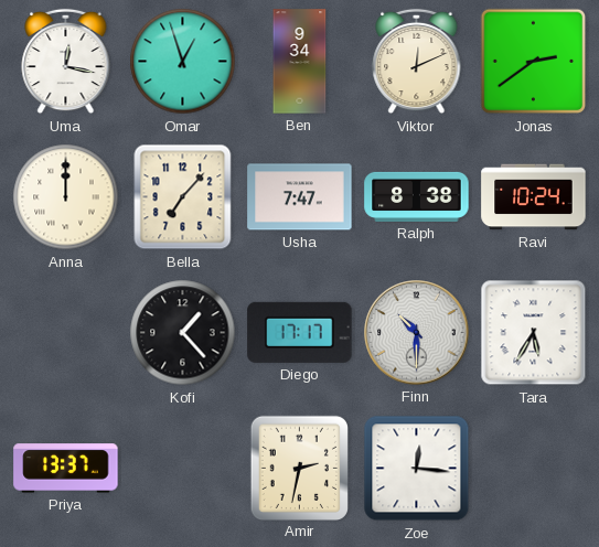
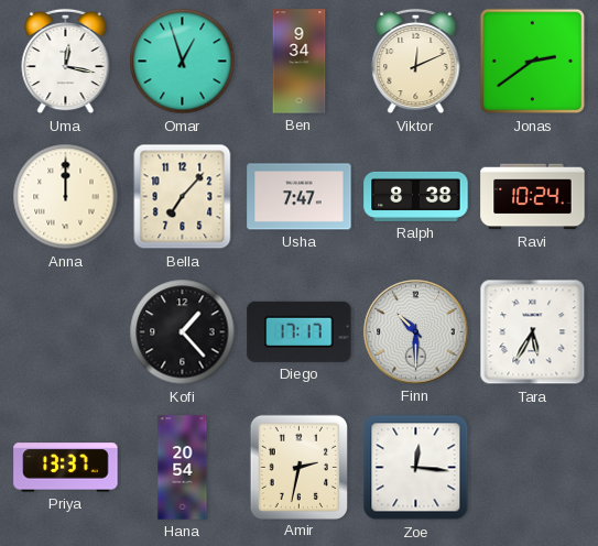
Hana: none -> 20:54 (183, 468)
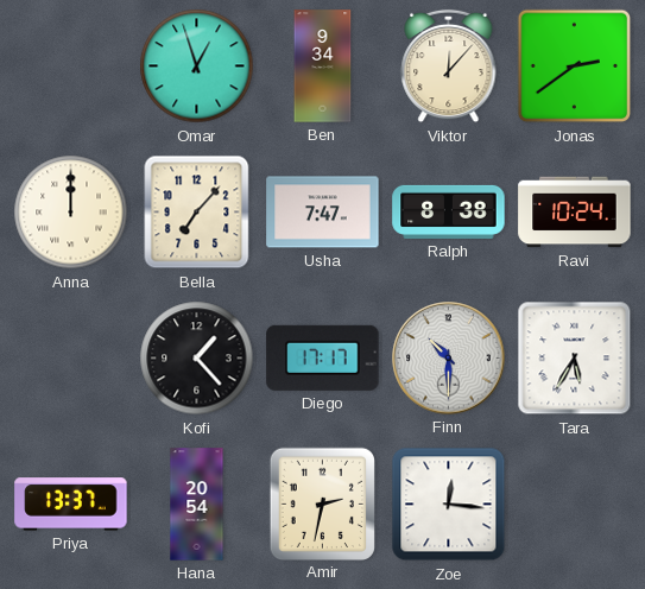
Uma: 12:17 -> none (66, 62)
Viktor: 12:11 -> 12:07 (449, 66)
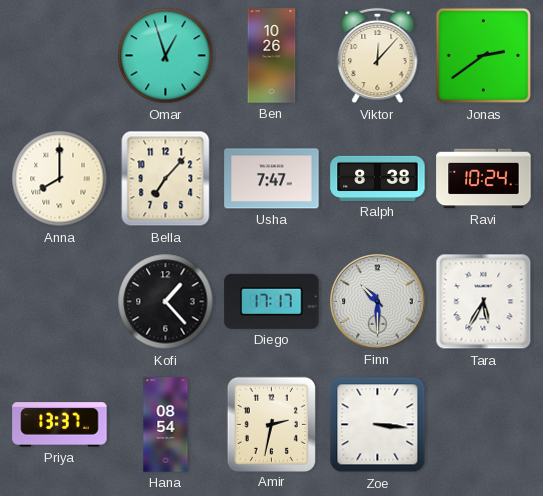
Ben: 9:34 -> 10:26 (272, 56)
Anna: 12:00 -> 8:00 (60, 179)
Hana: 20:54 -> 08:54 (166, 425)
Zoe: 12:16 -> 3:16 (378, 425)
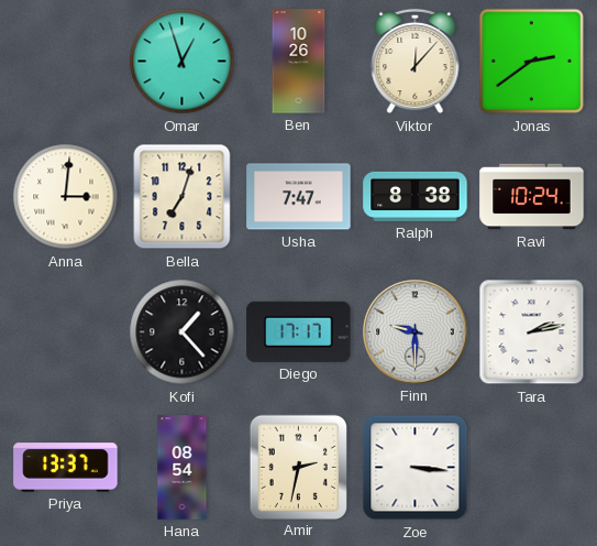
Anna: 8:00 -> 3:01 (66, 197)
Bella: 7:07 -> 7:03 (183, 197)
Finn: 10:30 -> 9:30 (416, 332)
Tara: 5:35 -> 2:13 (532, 332)
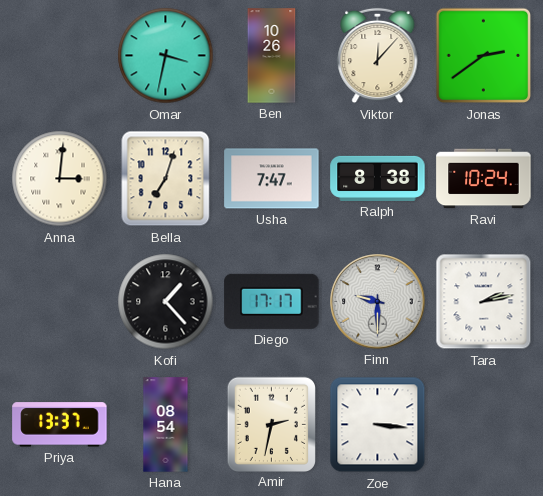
Omar: 12:57 -> 3:32 (166, 56)
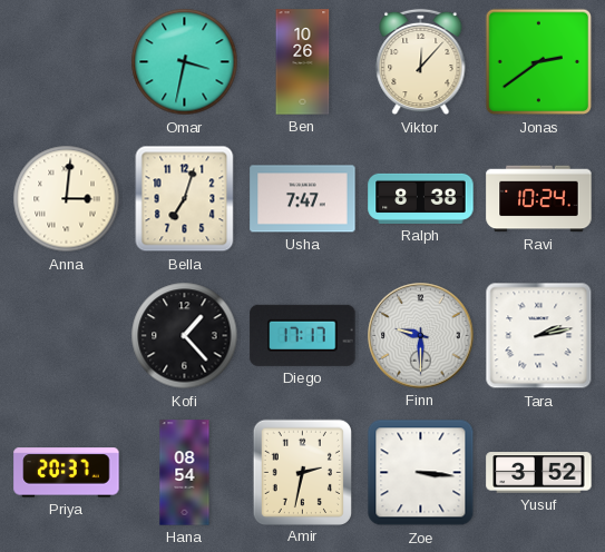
Priya: 13:37 -> 20:37 (67, 473)
Yusuf: none -> 3:52 (539, 473)
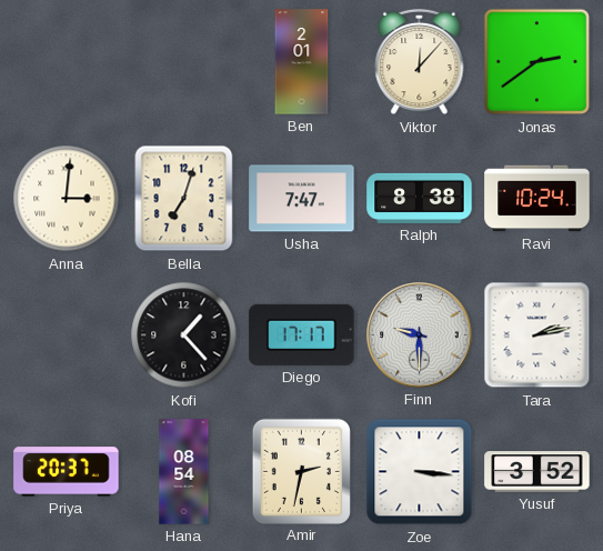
Omar: 3:32 -> none (185, 62)
Ben: 10:26 -> 2:01 (302, 62)
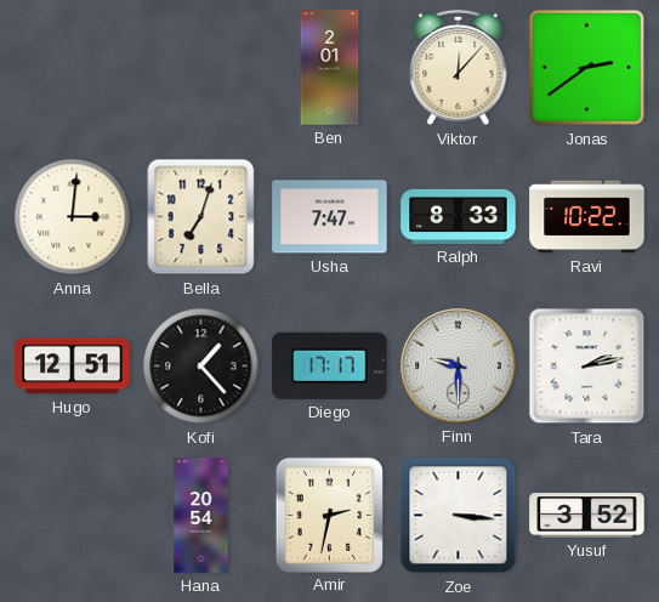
Ralph: 8:38 -> 8:33 (459, 216)
Ravi: 10:24 -> 10:22 (587, 217)
Hugo: none -> 12:51 (73, 367)
Priya: 20:37 -> none (67, 472)
Hana: 08:54 -> 20:54 (201, 516)
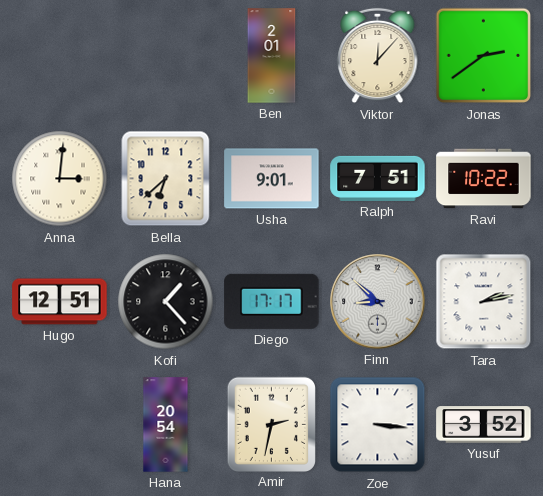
Bella: 7:03 -> 6:38 (166, 179)
Usha: 7:47 -> 9:01 (272, 179)
Ralph: 8:33 -> 7:51 (378, 178)
Finn: 9:30 -> 8:52 (378, 302)
